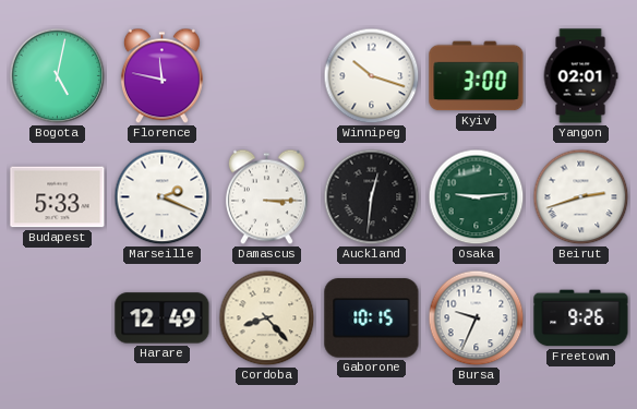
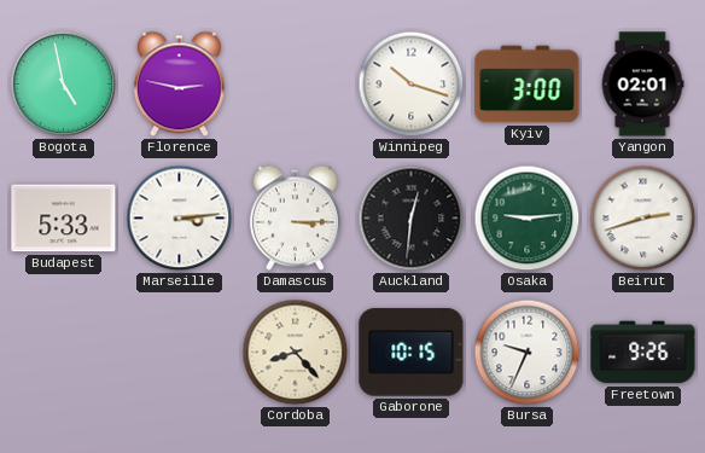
Bogota: 5:02 -> 4:58 (64, 85)
Florence: 11:47 -> 2:47 (179, 85)
Marseille: 2:19 -> 3:14 (180, 219)
Harare: 12:49 -> none (163, 318)
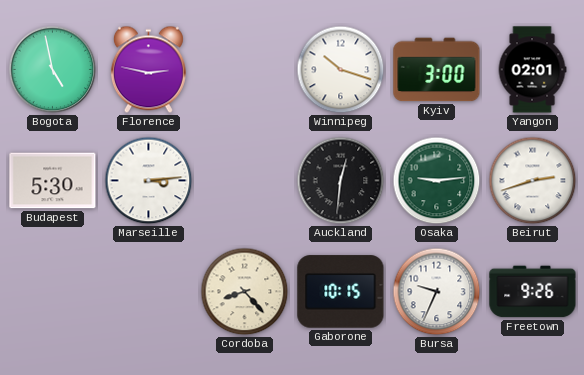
Budapest: 5:33 -> 5:30 (53, 181)
Damascus: 3:15 -> none (295, 219)
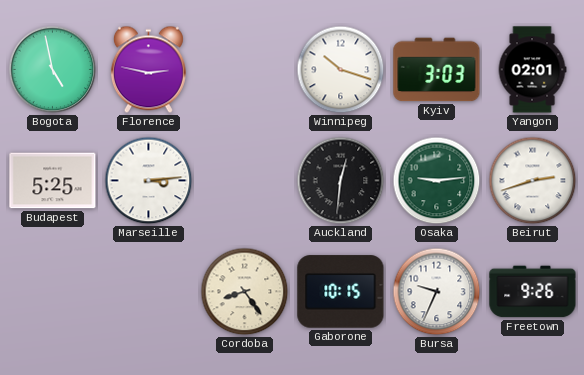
Kyiv: 3:00 -> 3:03 (437, 70)
Budapest: 5:30 -> 5:25 (53, 181)
Cordoba: 8:23 -> 8:24 (245, 292)
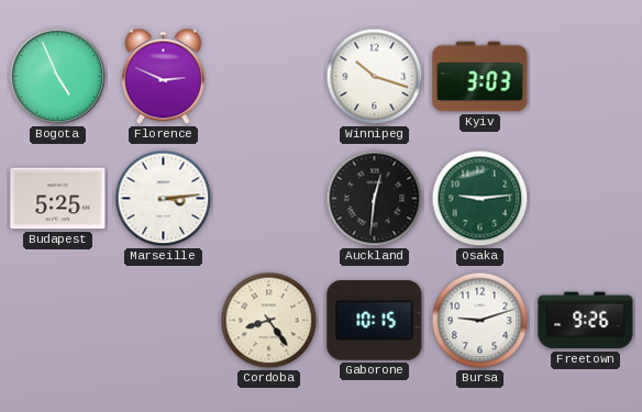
Bogota: 4:58 -> 4:56 (58, 77)
Florence: 2:47 -> 2:49 (163, 77)
Yangon: 02:01 -> none (532, 70)
Beirut: 2:42 -> none (533, 181)
Bursa: 9:34 -> 9:12 (480, 321)
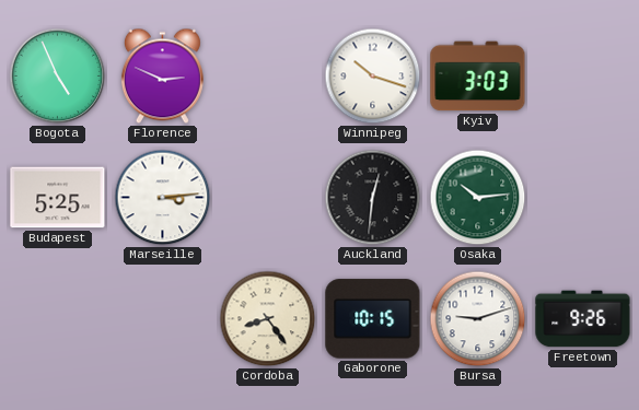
Osaka: 9:14 -> 10:14 (478, 198)
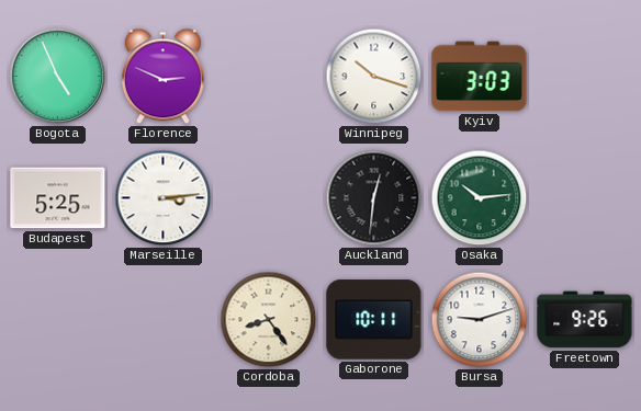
Gaborone: 10:15 -> 10:11 (374, 320)
